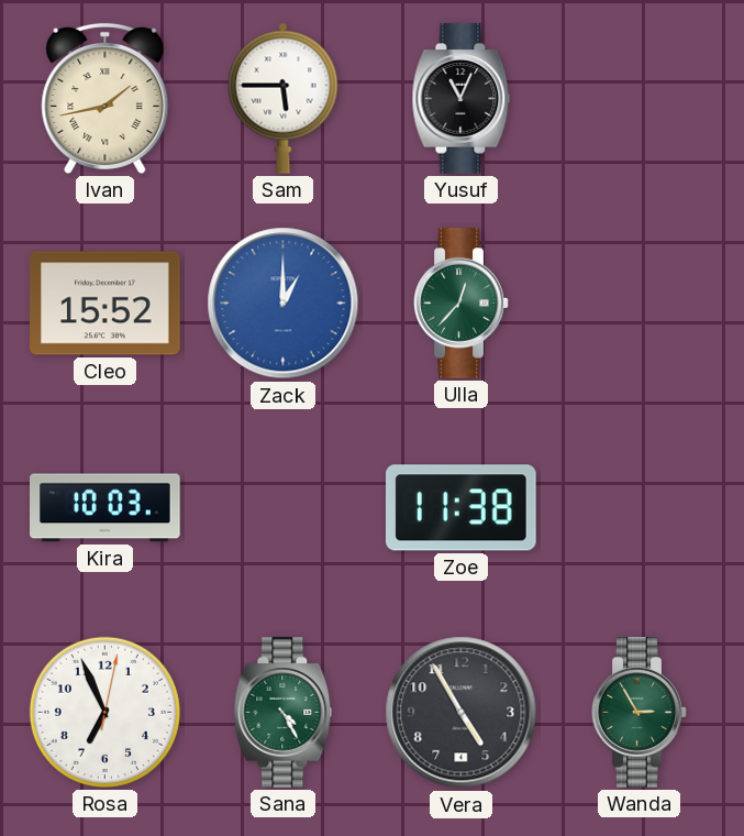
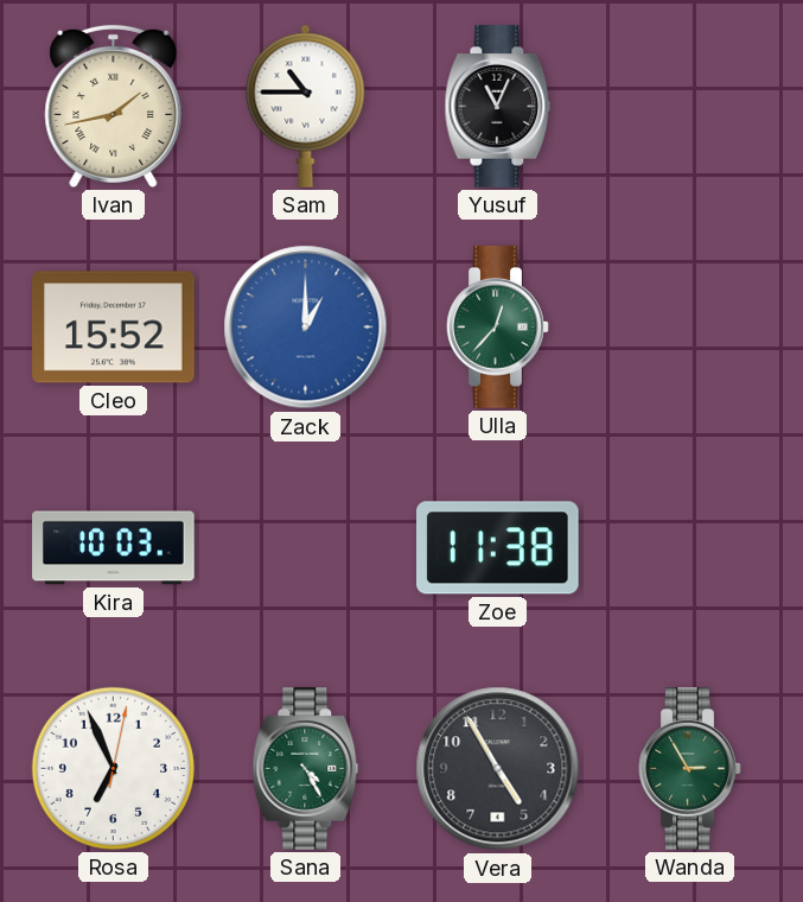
Sam: 5:45 -> 10:45 (306, 106)
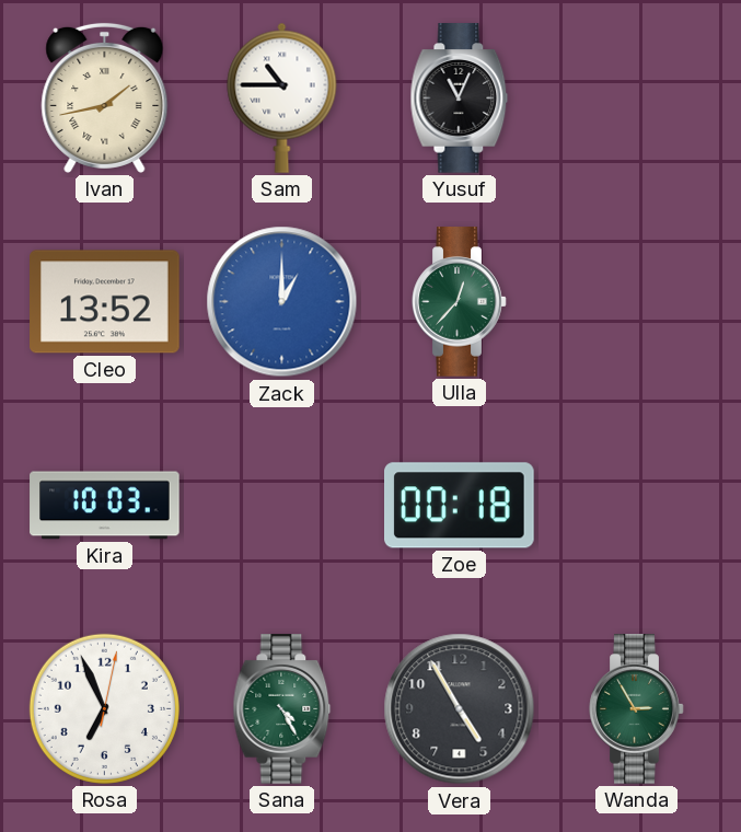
Cleo: 15:52 -> 13:52 (105, 302)
Zoe: 11:38 -> 00:18 (460, 506)
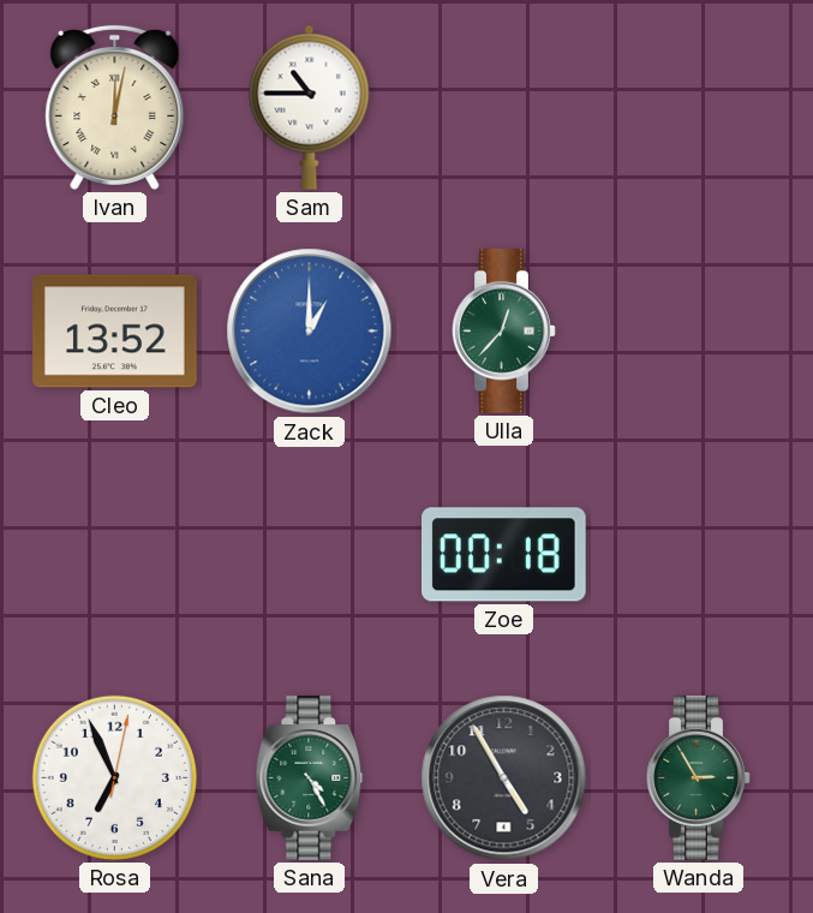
Ivan: 1:43 -> 12:02 (115, 107)
Yusuf: 11:04 -> none (460, 99)
Kira: 10:03 -> none (105, 506)
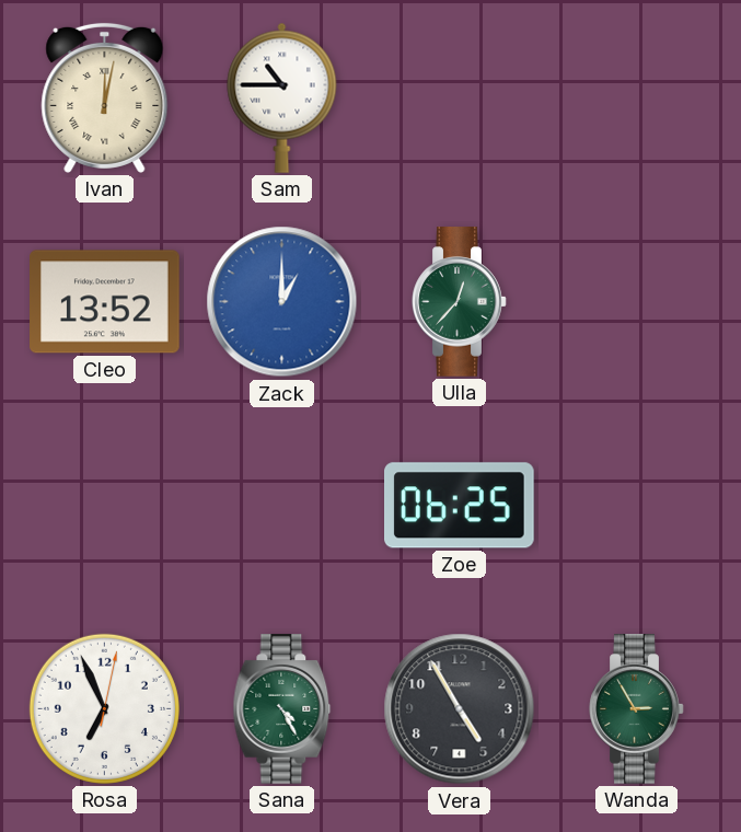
Zoe: 00:18 -> 06:25 (460, 506)
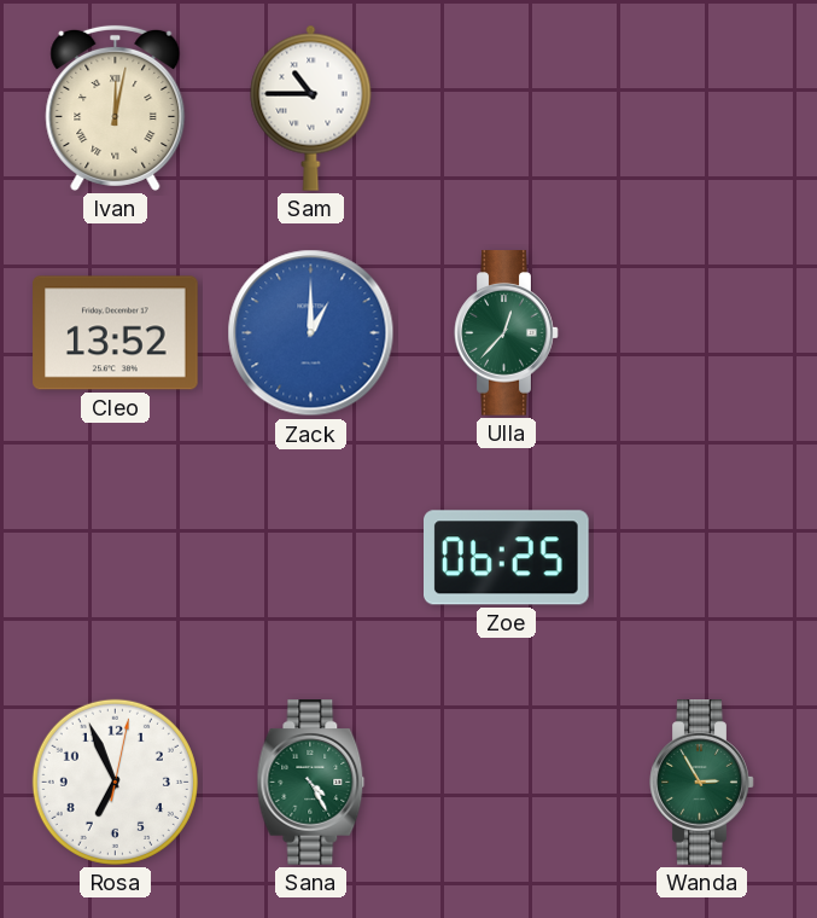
Vera: 4:55 -> none (460, 709)
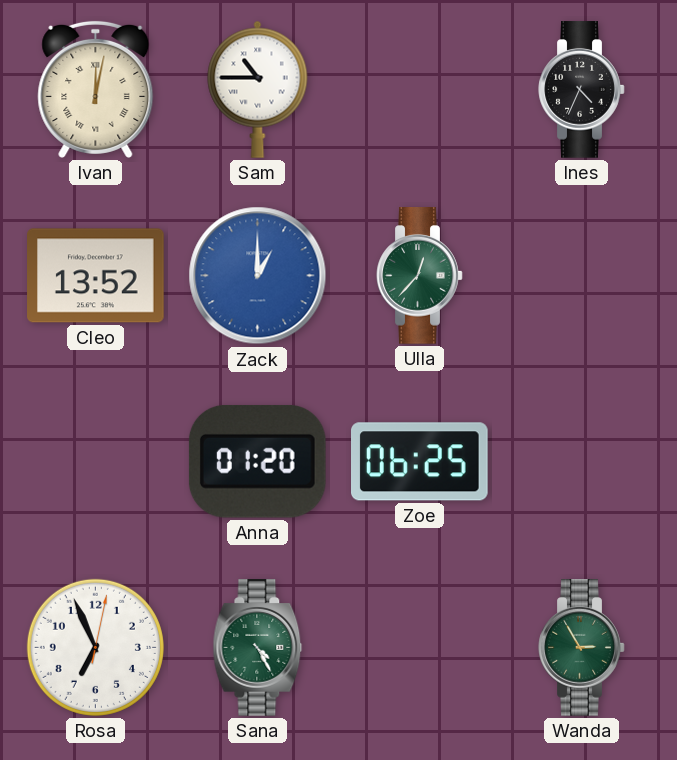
Ines: none -> 4:34 (582, 90)
Anna: none -> 01:20 (257, 461)
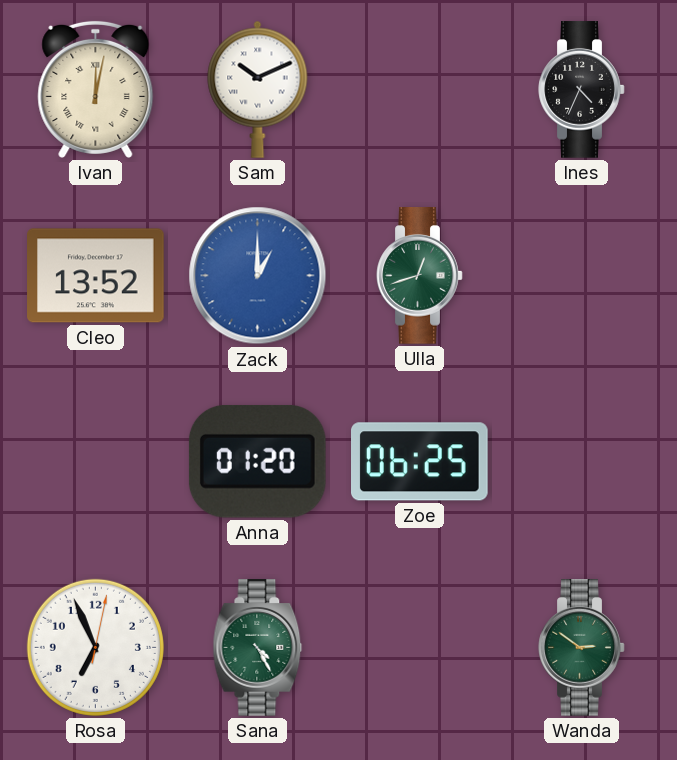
Sam: 10:45 -> 10:11 (258, 89)
Ulla: 12:37 -> 12:42 (420, 276)
Wanda: 2:55 -> 2:51 (582, 648)
